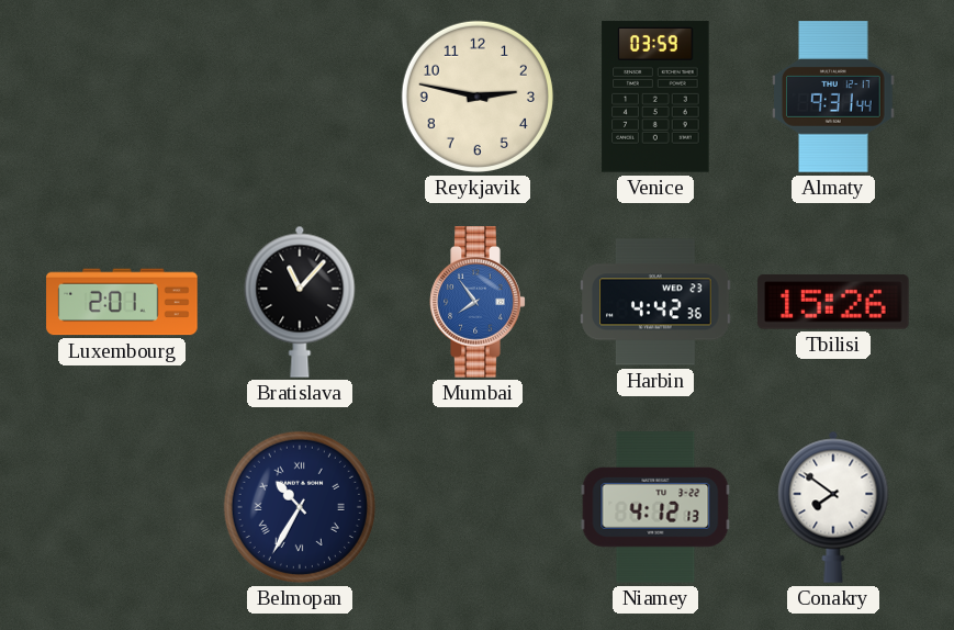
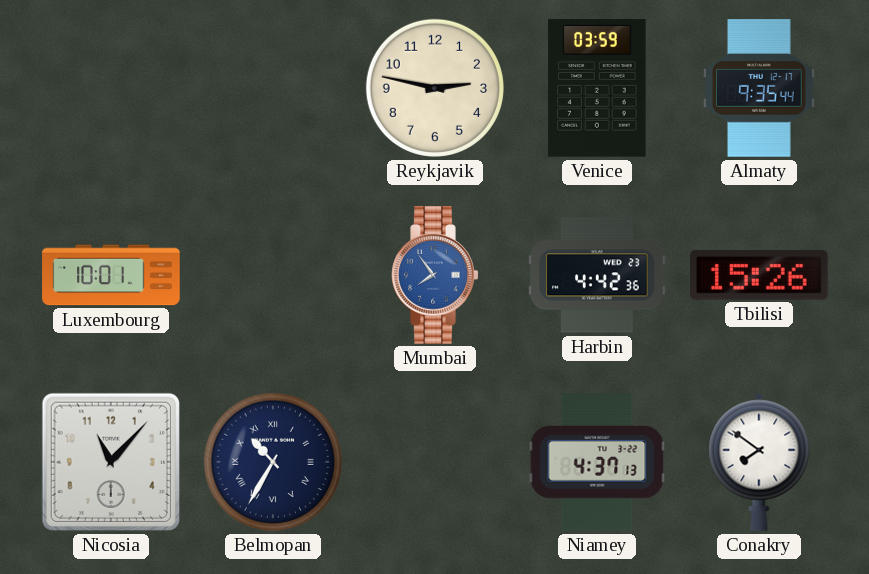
Almaty: 9:31 -> 9:35 (759, 88)
Luxembourg: 2:01 -> 10:01 (111, 275)
Bratislava: 11:07 -> none (300, 302)
Nicosia: none -> 11:07 (111, 462)
Niamey: 4:12 -> 4:37 (597, 462)
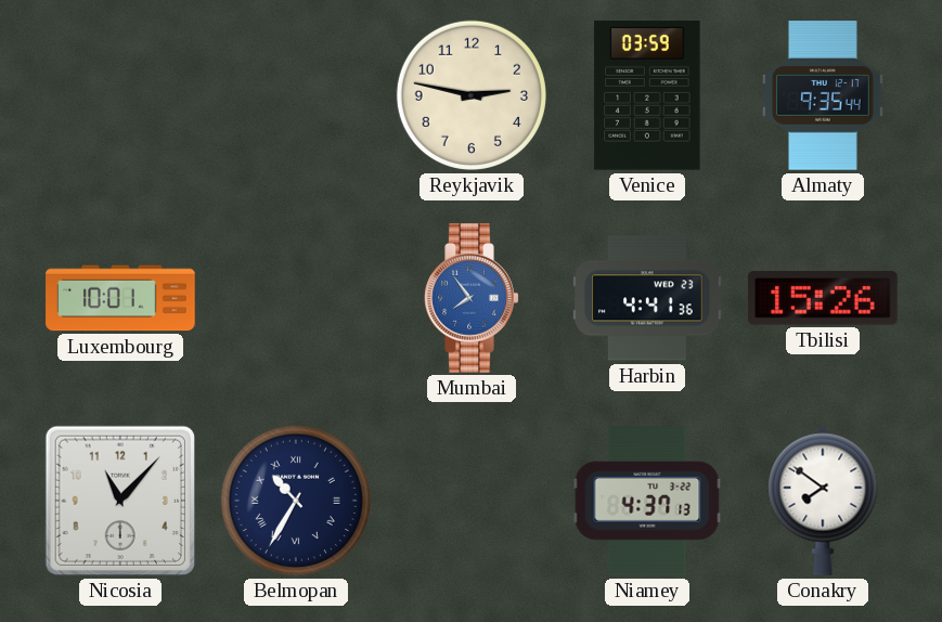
Harbin: 4:42 -> 4:41 (647, 298)
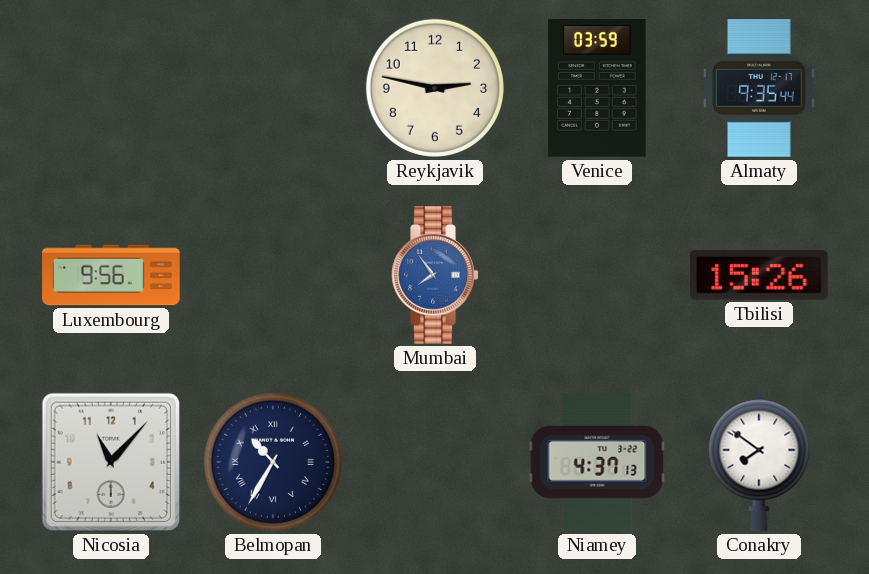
Luxembourg: 10:01 -> 9:56 (111, 275)
Harbin: 4:41 -> none (647, 298)
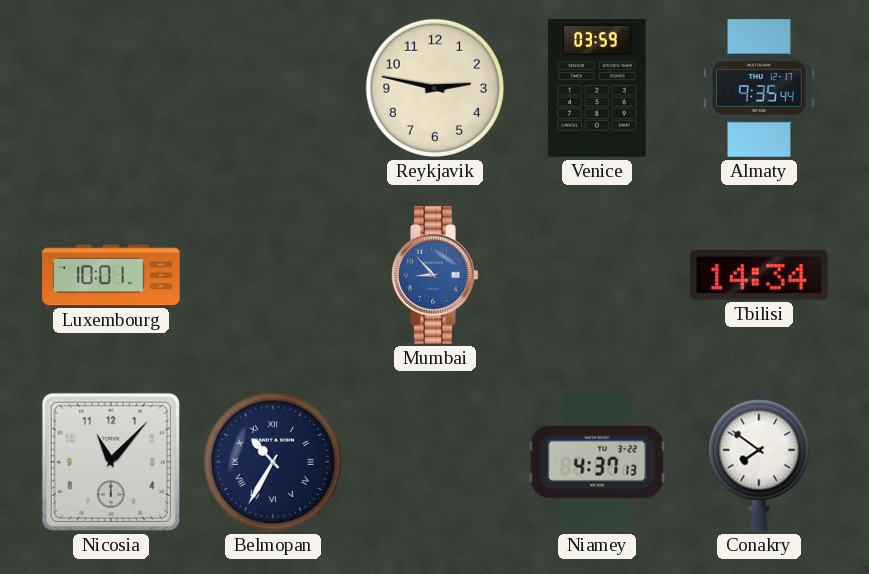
Luxembourg: 9:56 -> 10:01 (111, 275)
Mumbai: 7:54 -> 8:53 (435, 275)
Tbilisi: 15:26 -> 14:34 (759, 275)
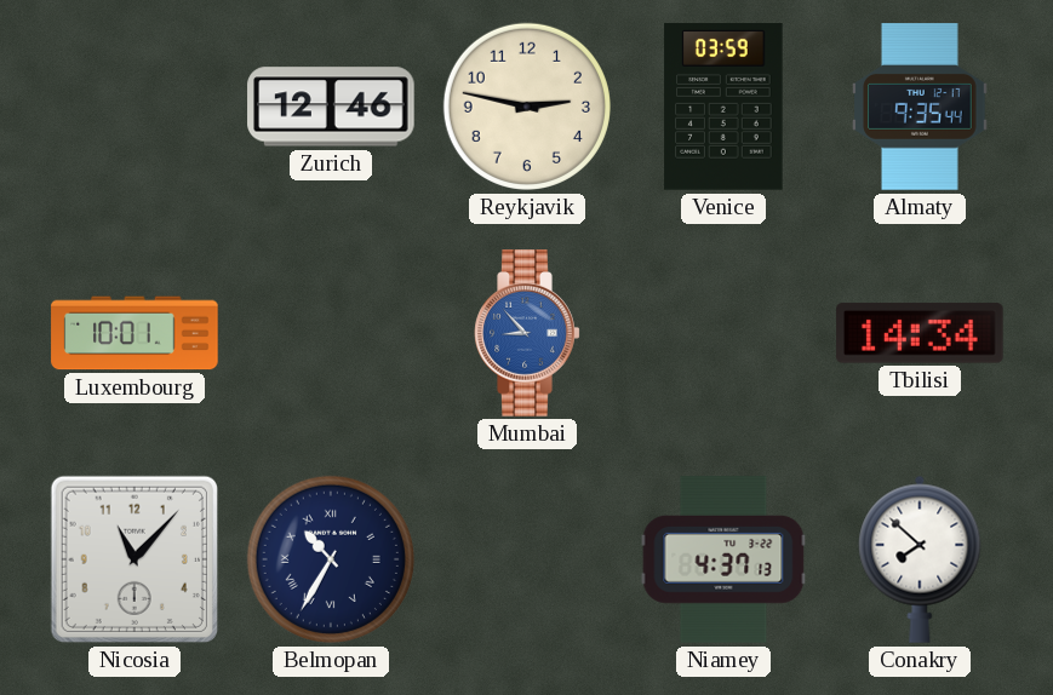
Zurich: none -> 12:46 (331, 107)
Conakry: 7:51 -> 7:52 (920, 559)
